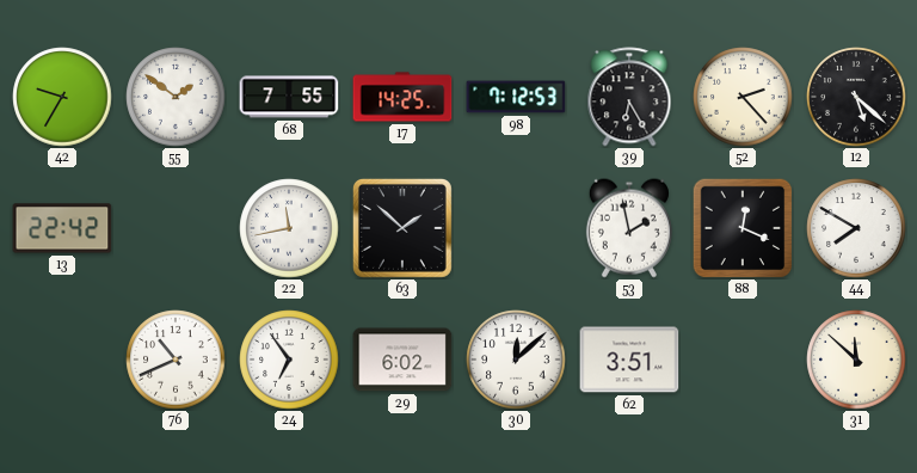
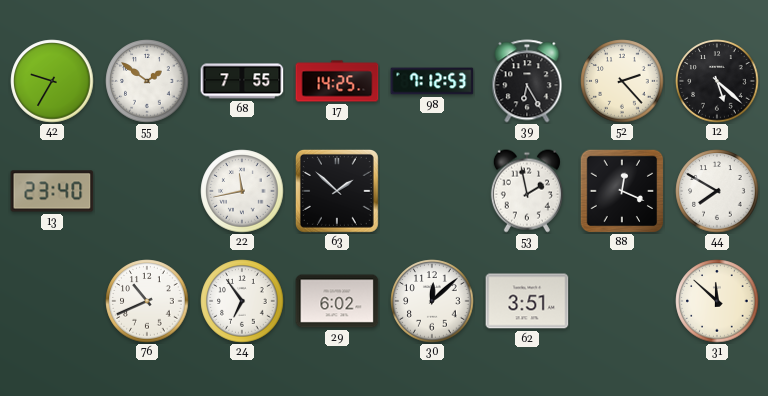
13: 22:42 -> 23:40 (52, 191)
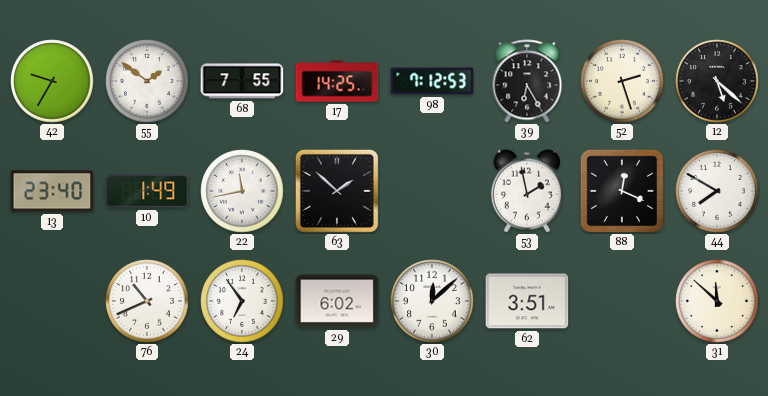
52: 2:23 -> 2:27 (622, 81)
10: none -> 1:49 (147, 191)
